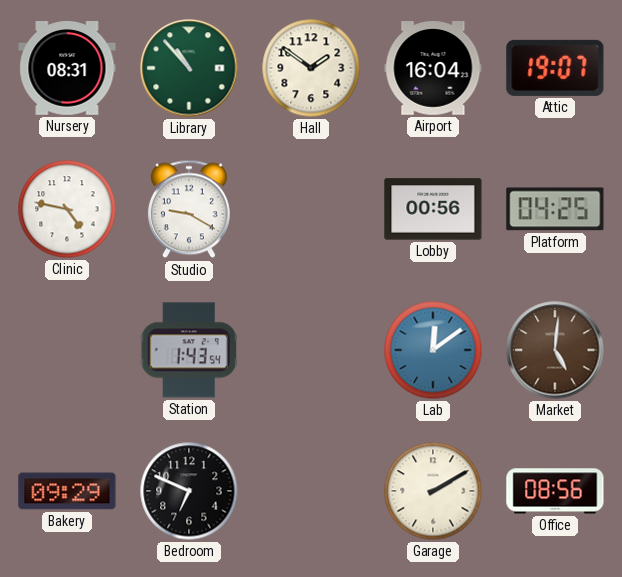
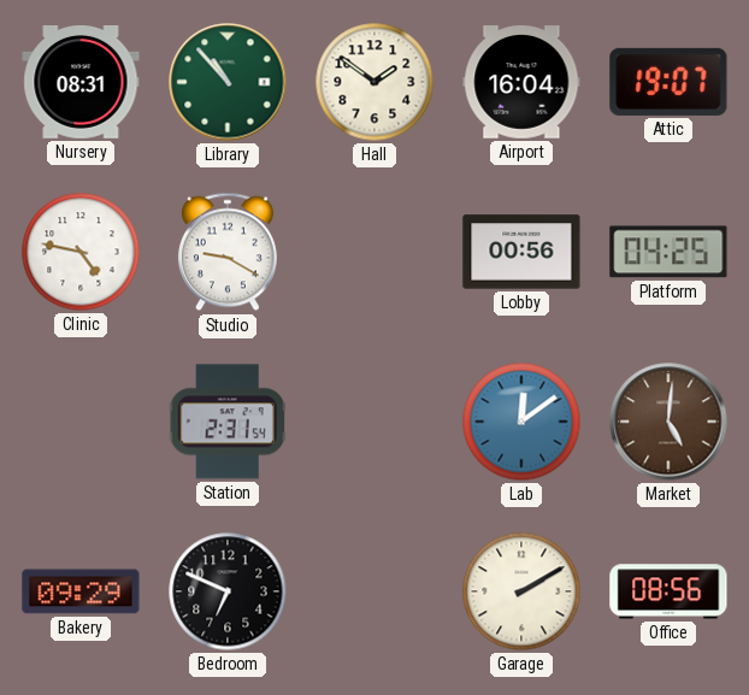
Station: 1:43 -> 2:31 (228, 422)
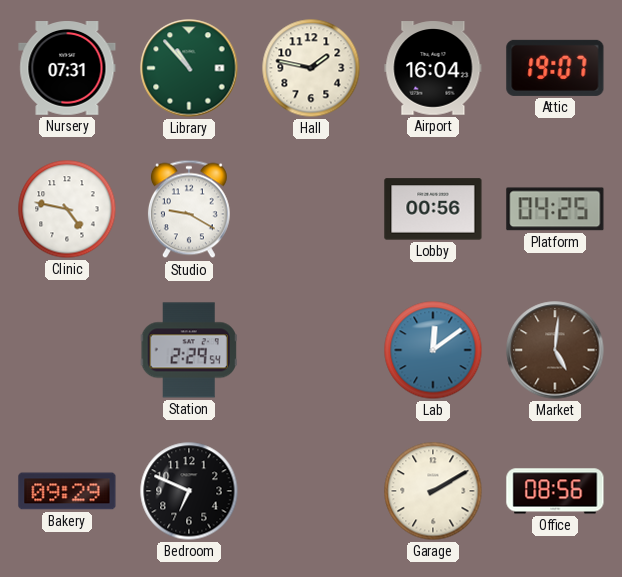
Nursery: 08:31 -> 07:31 (67, 69)
Hall: 1:51 -> 1:47 (311, 68)
Station: 2:31 -> 2:29 (189, 350)
